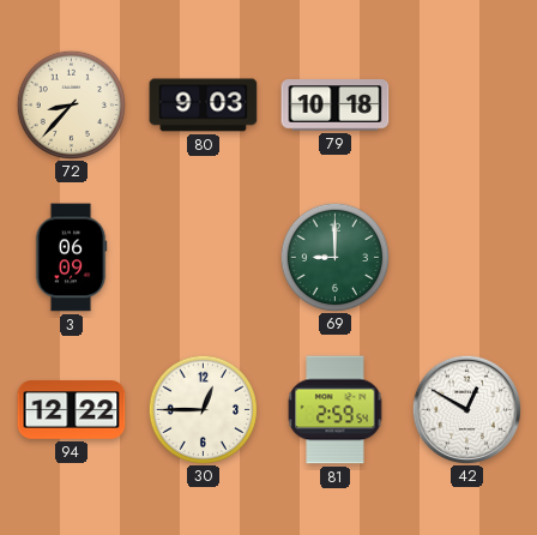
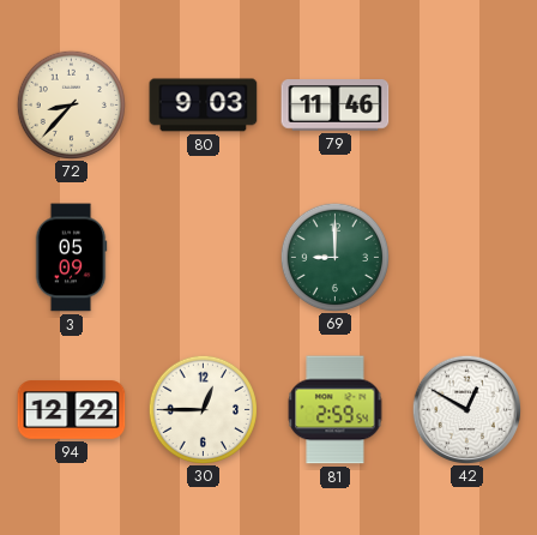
79: 10:18 -> 11:46 (336, 106)
3: 06:09 -> 05:09 (71, 258)
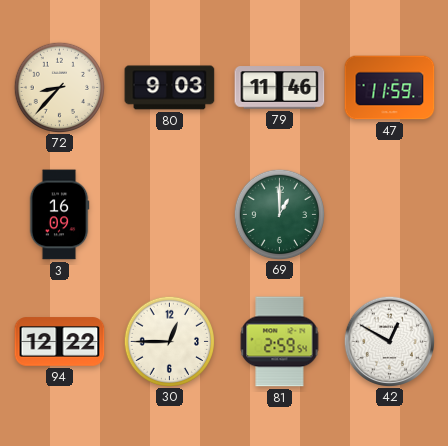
47: none -> 11:59 (390, 88)
3: 05:09 -> 16:09 (59, 215)
69: 9:00 -> 1:00 (279, 214)
